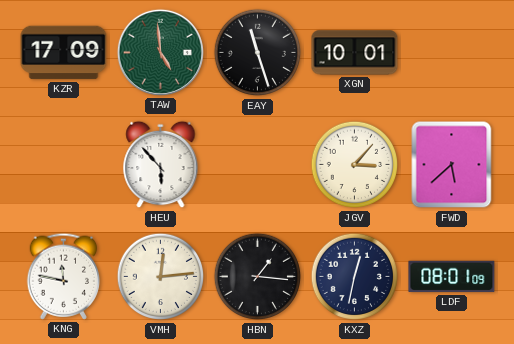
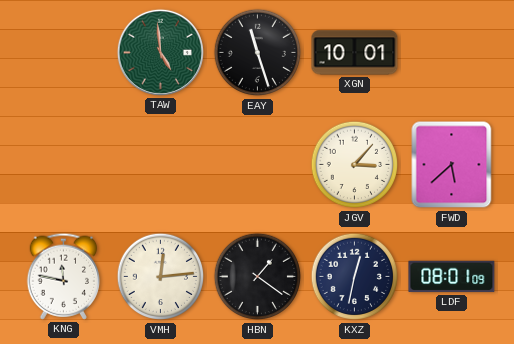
KZR: 17:09 -> none (64, 53)
HEU: 5:53 -> none (161, 165)
HBN: 1:16 -> 1:21 (258, 277)
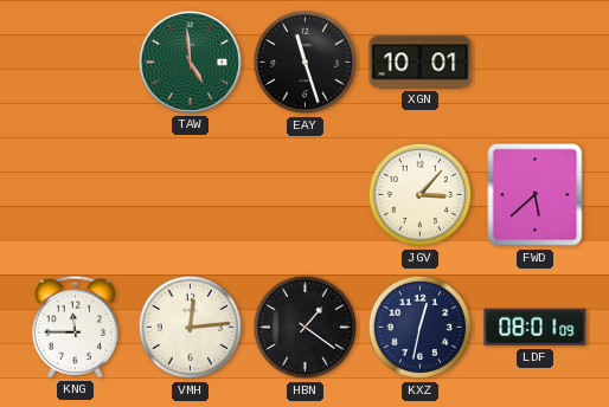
KNG: 11:47 -> 11:45 (76, 327)
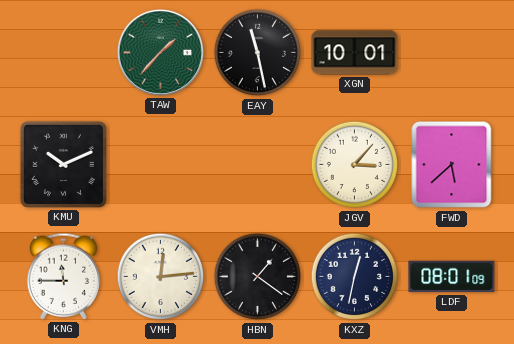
TAW: 4:59 -> 1:37 (160, 52)
EAY: 11:27 -> 11:28 (258, 53)
KMU: none -> 10:11 (63, 164)
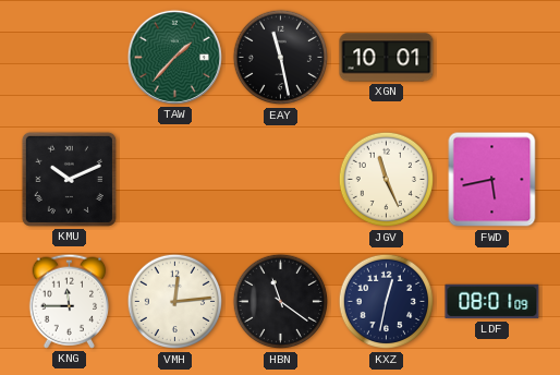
JGV: 3:07 -> 11:26 (387, 180)
FWD: 5:38 -> 5:43 (492, 180)
HBN: 1:21 -> 11:21 (281, 302)
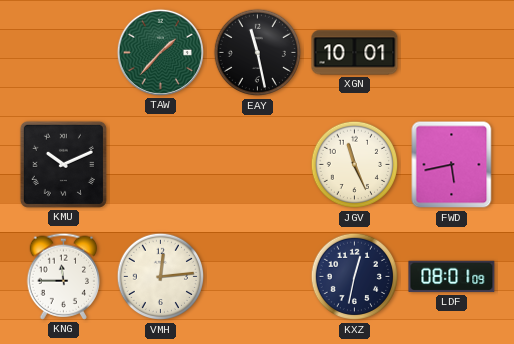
HBN: 11:21 -> none (281, 302)
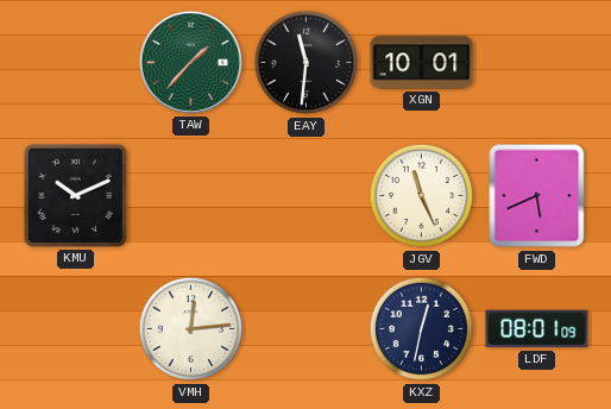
EAY: 11:28 -> 11:31 (307, 63)
FWD: 5:43 -> 5:41 (537, 196)
KNG: 11:45 -> none (64, 276)
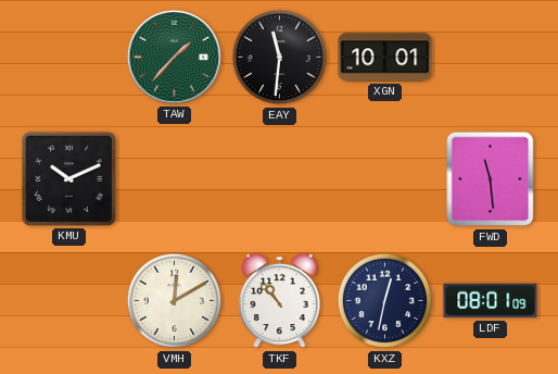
JGV: 11:26 -> none (422, 196)
FWD: 5:41 -> 11:29 (491, 179)
VMH: 12:14 -> 12:10 (175, 301)
TKF: none -> 10:53 (280, 301)
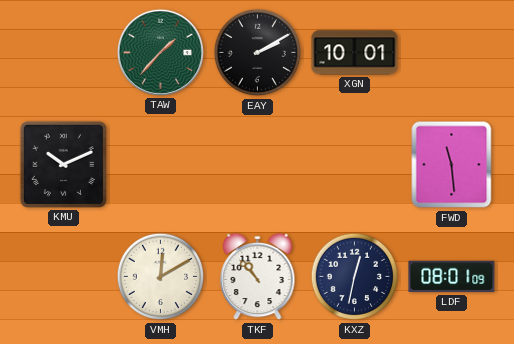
EAY: 11:31 -> 2:10 (258, 53)
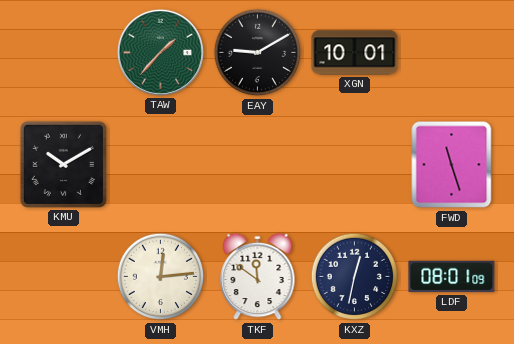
EAY: 2:10 -> 9:10 (258, 53)
KMU: 10:11 -> 10:10 (63, 164)
FWD: 11:29 -> 11:27 (452, 165)
VMH: 12:10 -> 12:14 (161, 277)
TKF: 10:53 -> 11:51 (258, 277)
